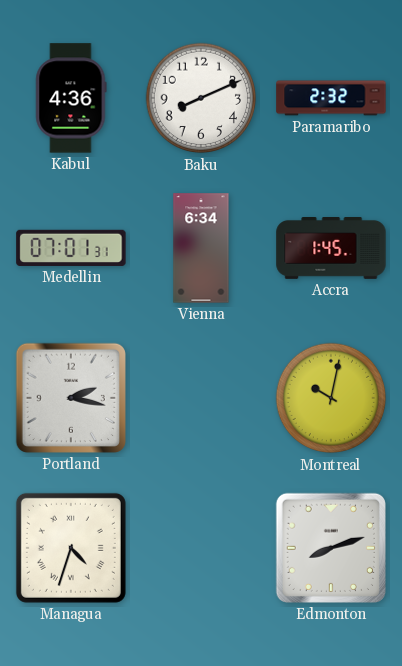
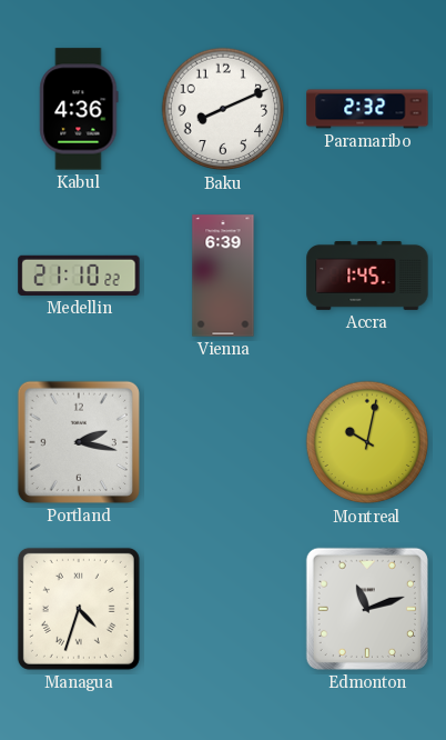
Medellin: 07:01 -> 21:10 (79, 276)
Vienna: 6:34 -> 6:39 (223, 276)
Edmonton: 8:12 -> 11:12 (367, 609)
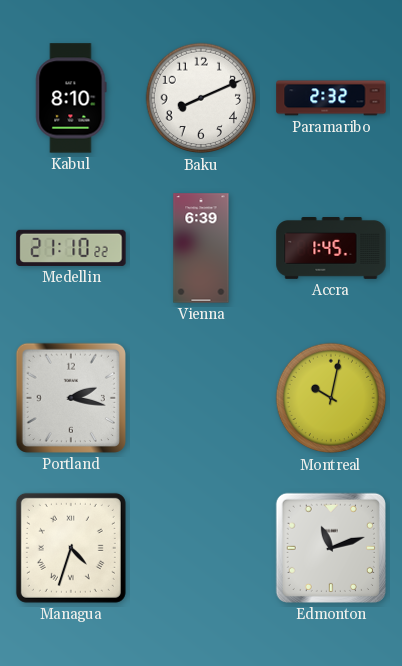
Kabul: 4:36 -> 8:10 (71, 98)
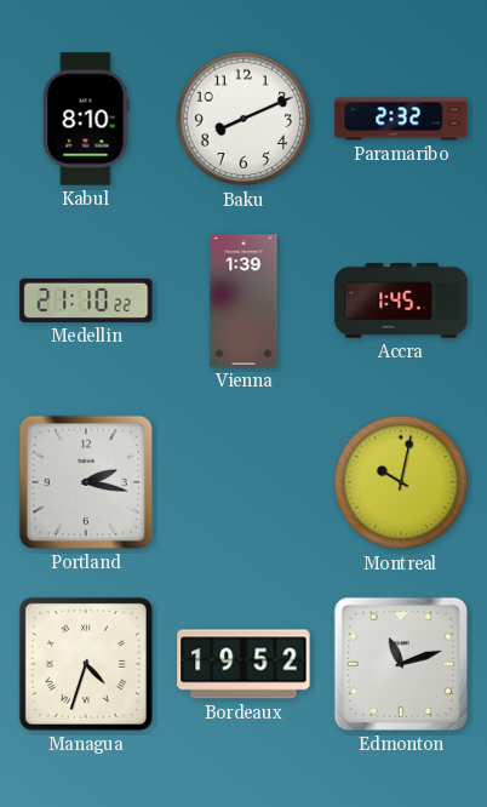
Vienna: 6:39 -> 1:39 (243, 301)
Bordeaux: none -> 19:52 (243, 664)
